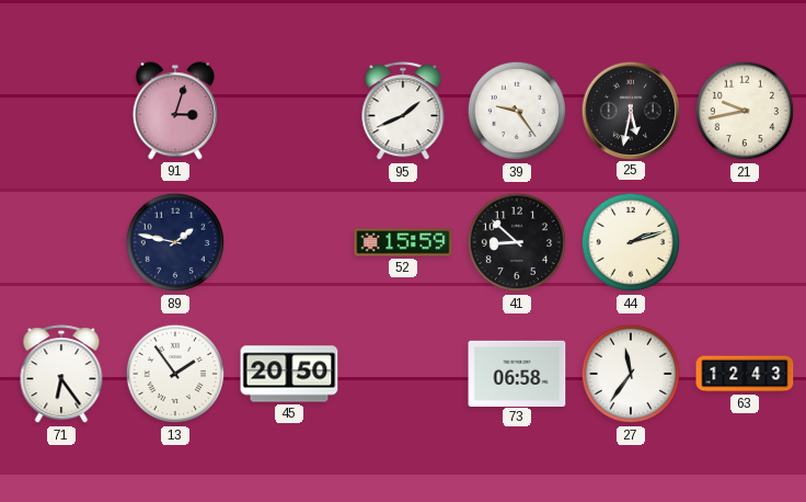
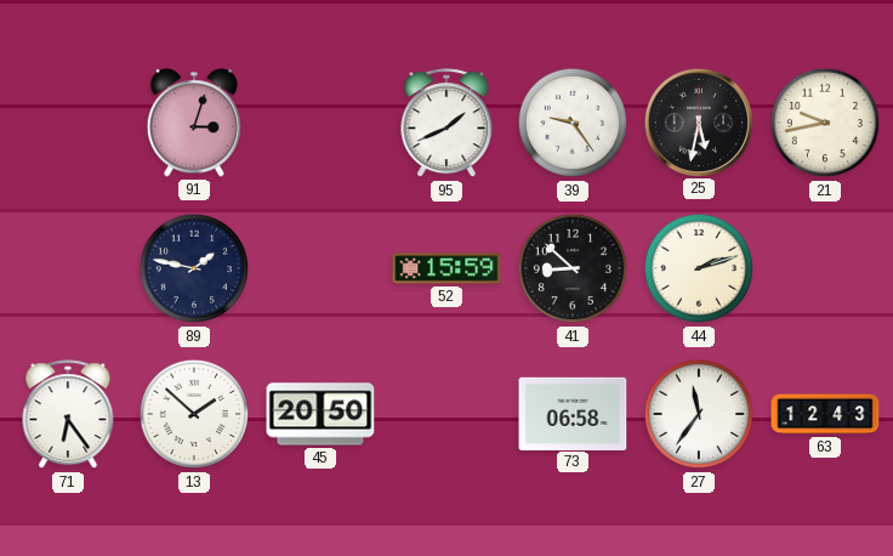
13: 1:54 -> 1:52 (194, 414)
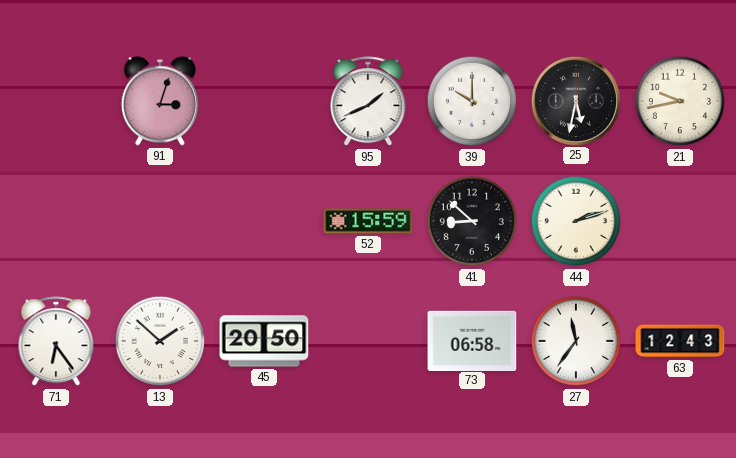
39: 9:24 -> 10:00 (472, 101)
89: 1:47 -> none (194, 268)
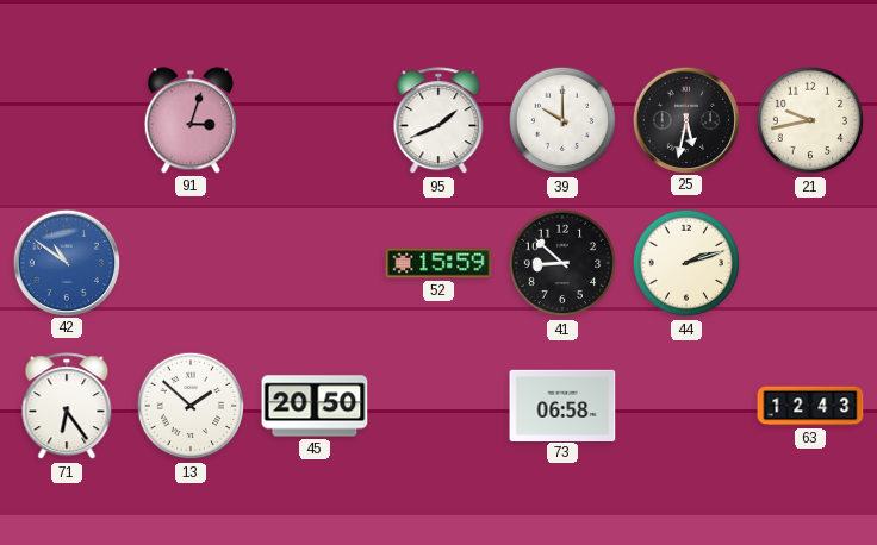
42: none -> 10:51 (66, 262)
27: 11:36 -> none (576, 341)
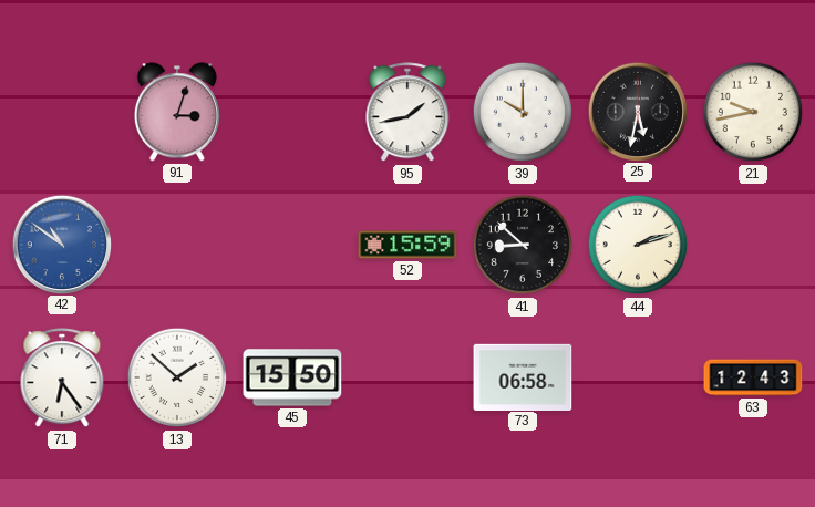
95: 1:41 -> 1:43 (407, 113)
45: 20:50 -> 15:50 (292, 377)
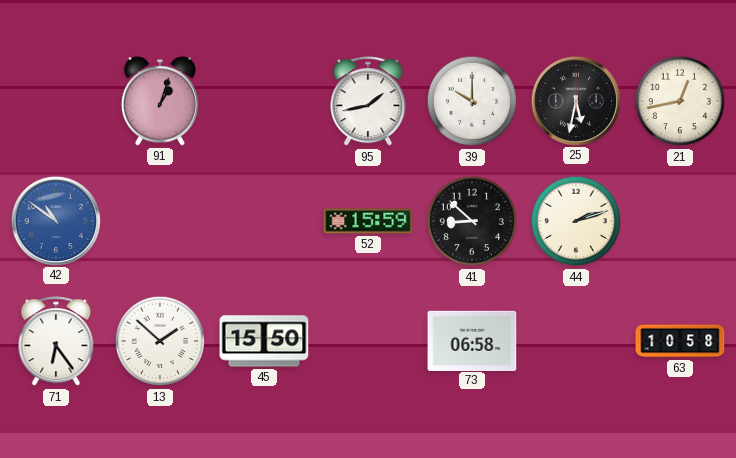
91: 3:03 -> 1:03 (160, 101)
21: 9:43 -> 12:43 (680, 101)
63: 12:43 -> 10:58 (680, 341)
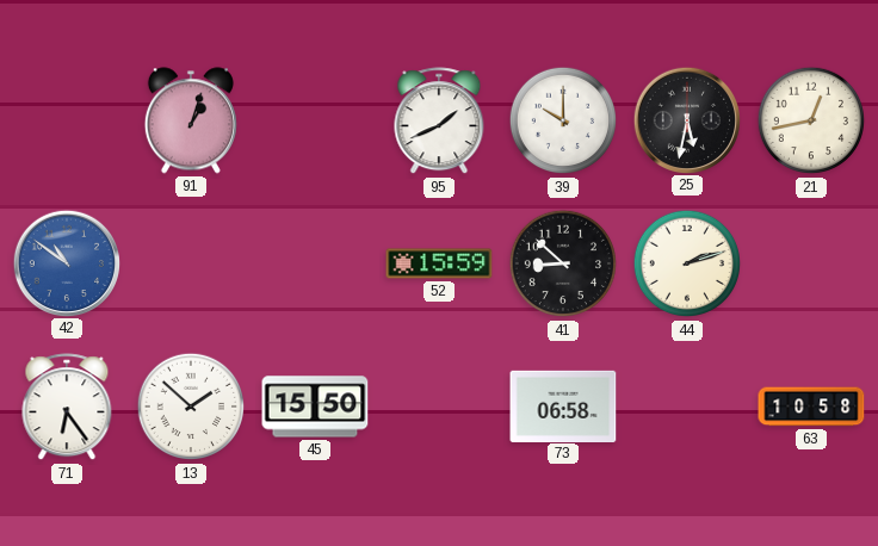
95: 1:43 -> 1:41 (439, 122)
